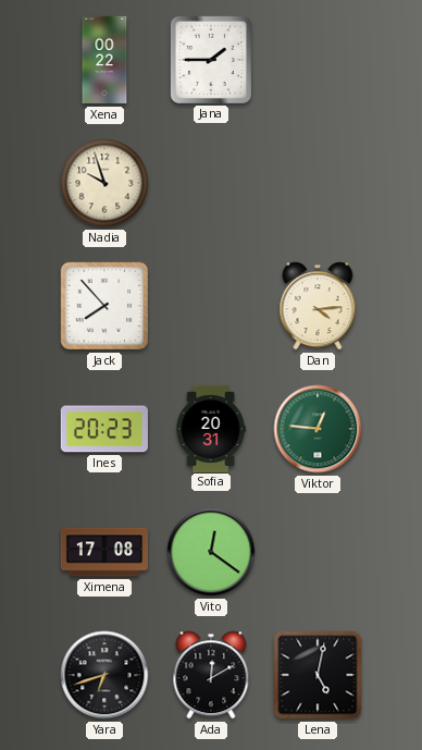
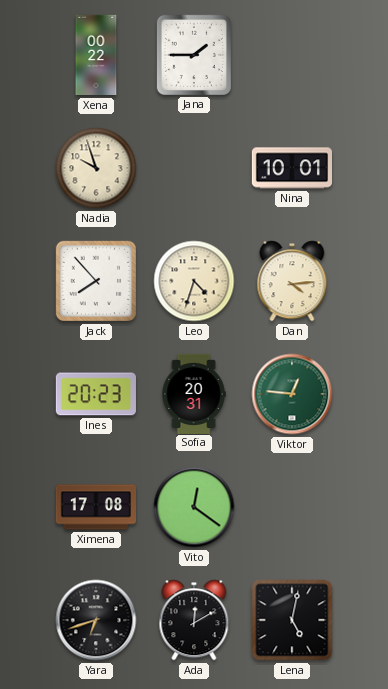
Nina: none -> 10:01 (291, 168)
Leo: none -> 4:33 (194, 281)
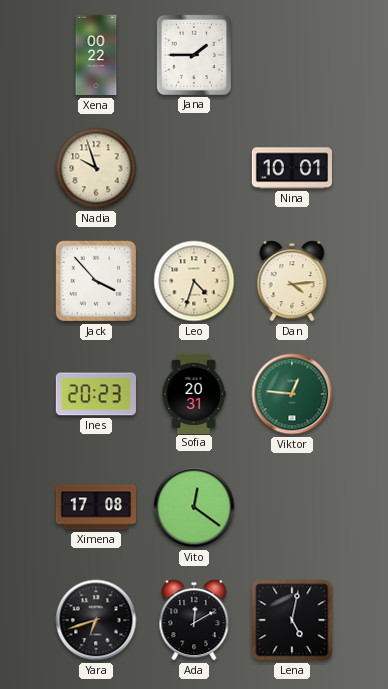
Jack: 7:53 -> 3:53 (96, 281)
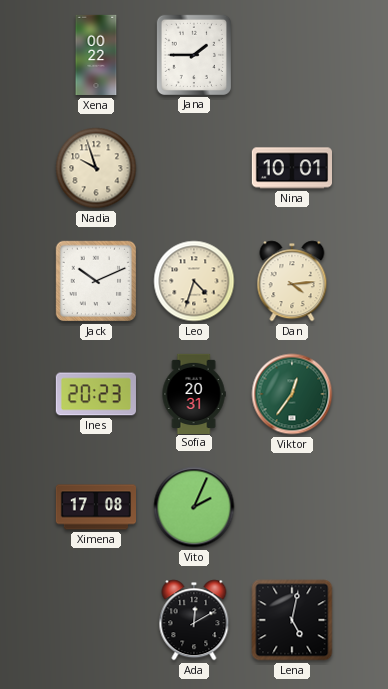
Jack: 3:53 -> 10:11 (96, 281)
Viktor: 12:46 -> 12:36 (292, 394)
Vito: 12:21 -> 2:04 (194, 507)
Yara: 6:42 -> none (96, 620)
